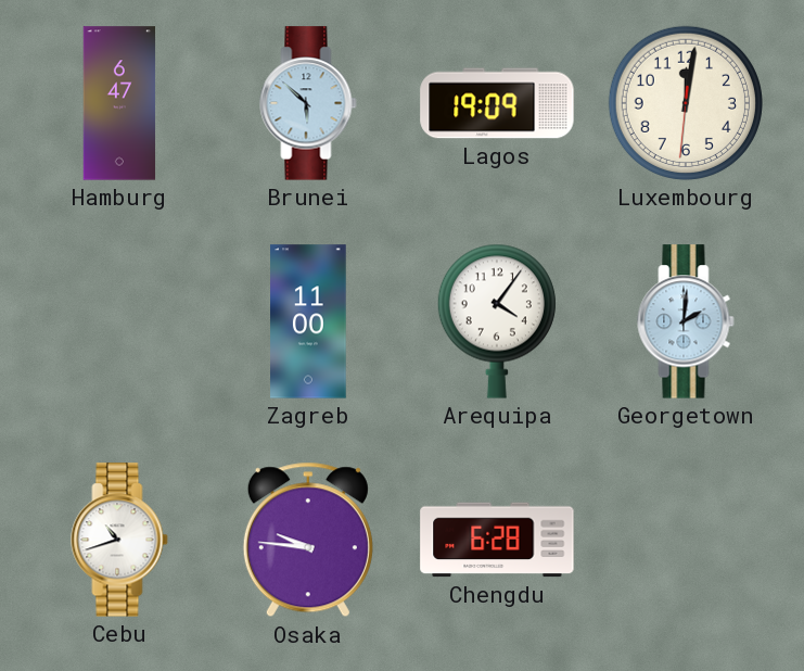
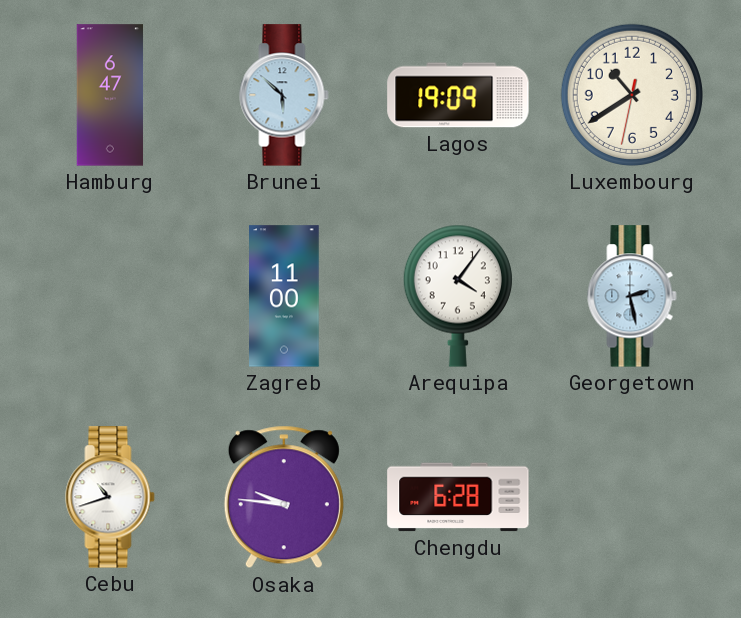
Luxembourg: 12:01 -> 10:39 (632, 95)
Georgetown: 2:01 -> 2:28 (632, 296)
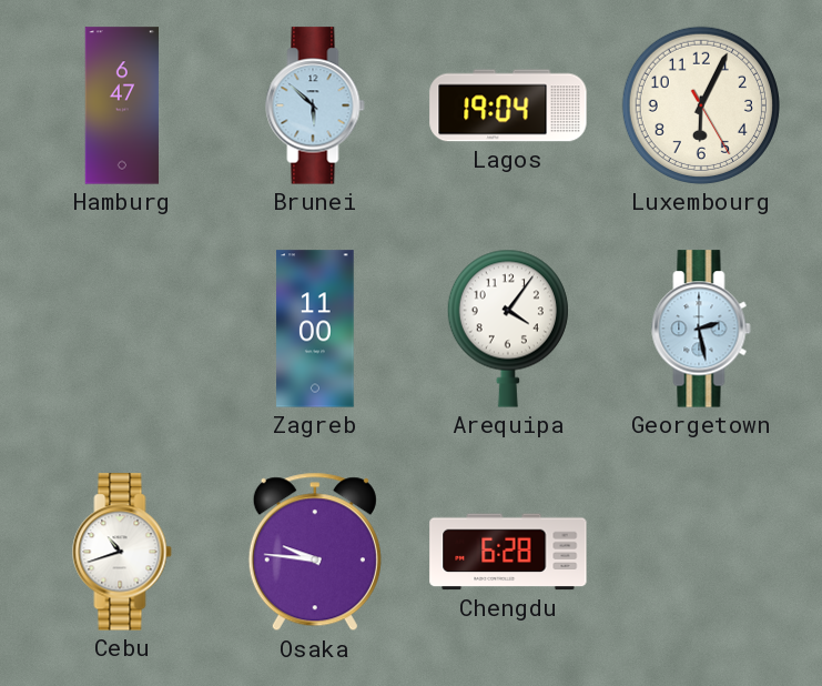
Lagos: 19:09 -> 19:04 (508, 105)
Luxembourg: 10:39 -> 6:04 (701, 105)
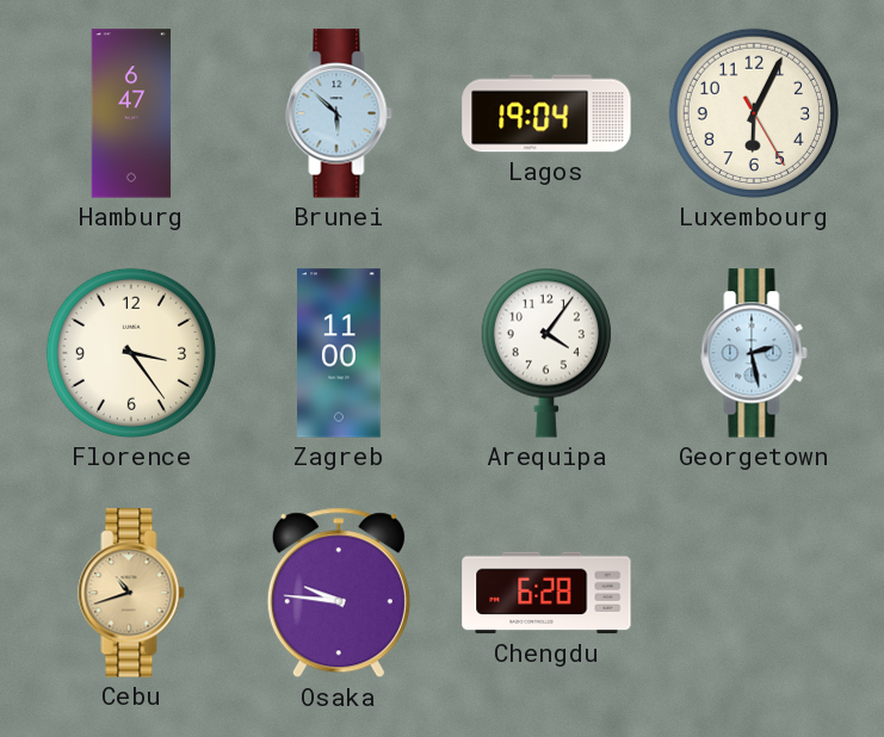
Florence: none -> 3:24 (131, 353)
Cebu dial: white -> champagne (131, 593)
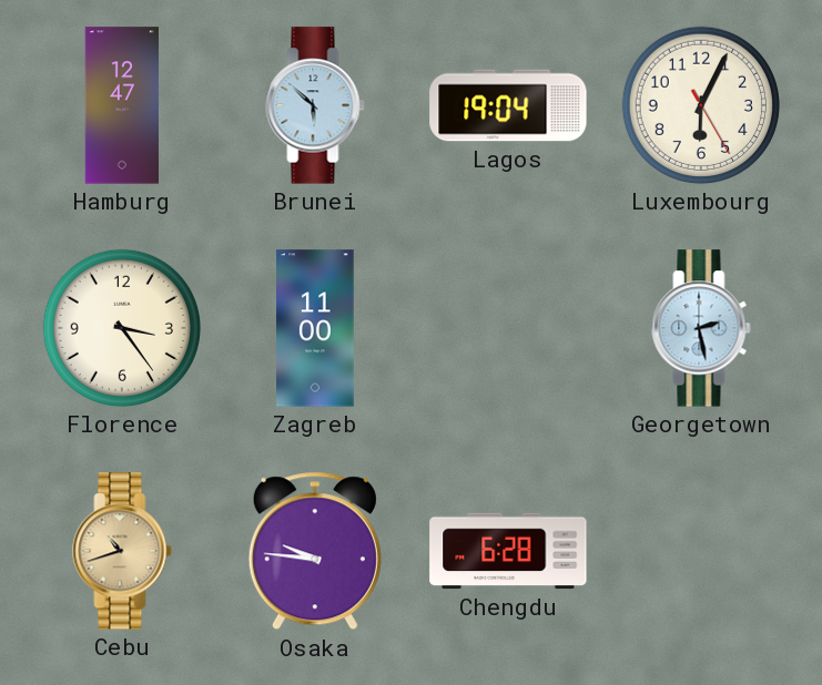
Hamburg: 6:47 -> 12:47 (122, 105)
Arequipa: 4:06 -> none (546, 353)
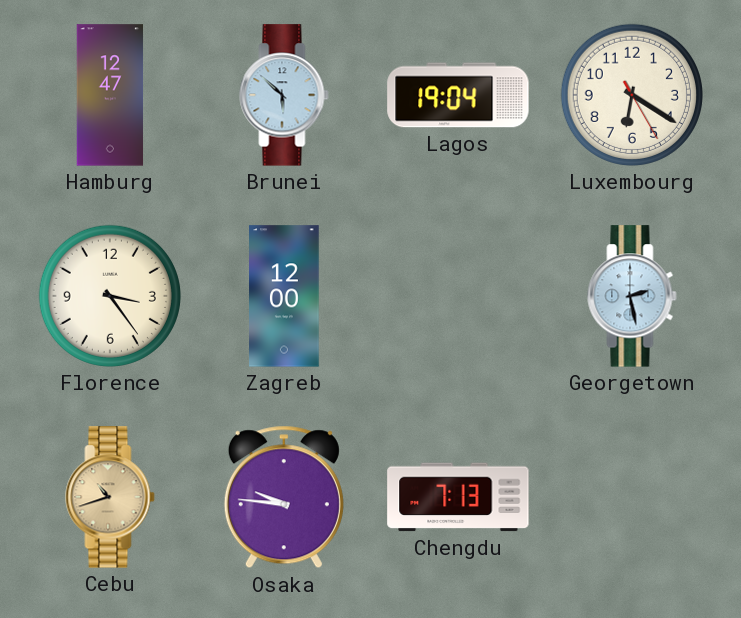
Luxembourg: 6:04 -> 6:20 (632, 95)
Zagreb: 11:00 -> 12:00 (284, 296)
Chengdu: 6:28 -> 7:13 (458, 497)
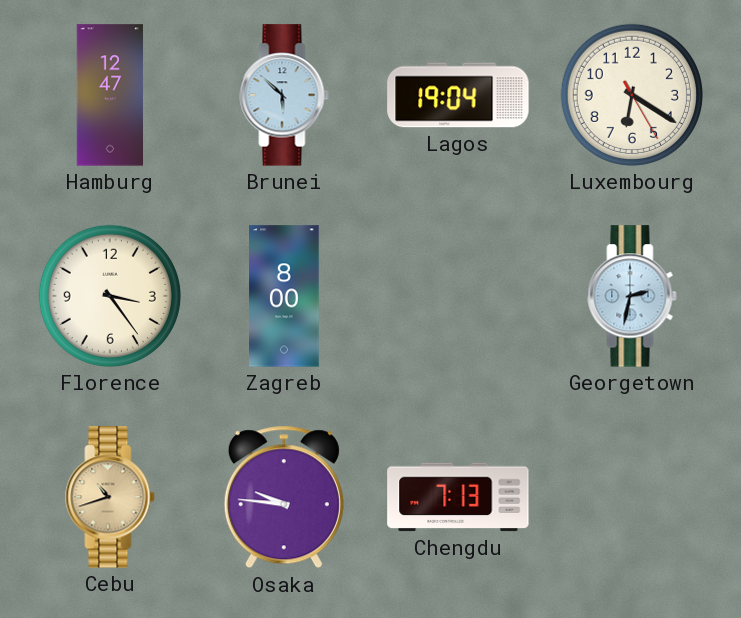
Zagreb: 12:00 -> 8:00 (284, 296)
Georgetown: 2:28 -> 2:32 (632, 296)
